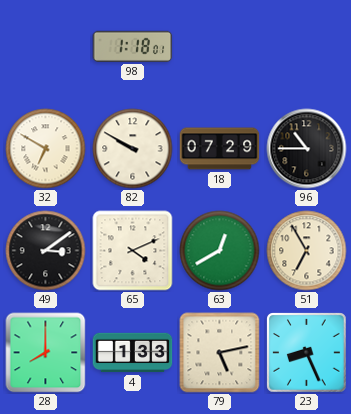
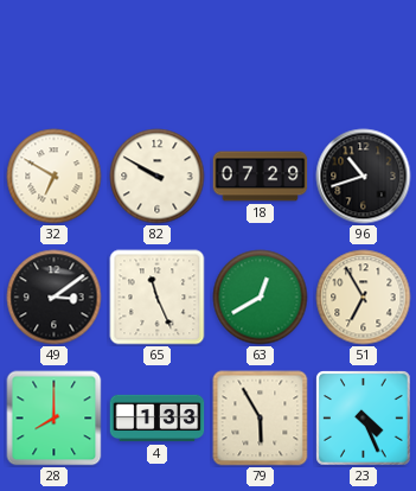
98: 1:18 -> none (133, 46)
96: 10:45 -> 10:42 (364, 177)
65: 4:11 -> 11:26 (158, 298)
79: 5:13 -> 5:55 (261, 419)
23: 8:26 -> 4:26 (364, 419)
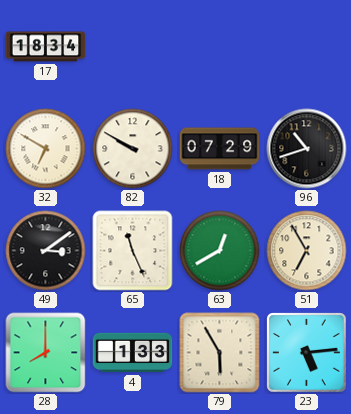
17: none -> 18:34 (46, 47)
23: 4:26 -> 5:14 (307, 353)
